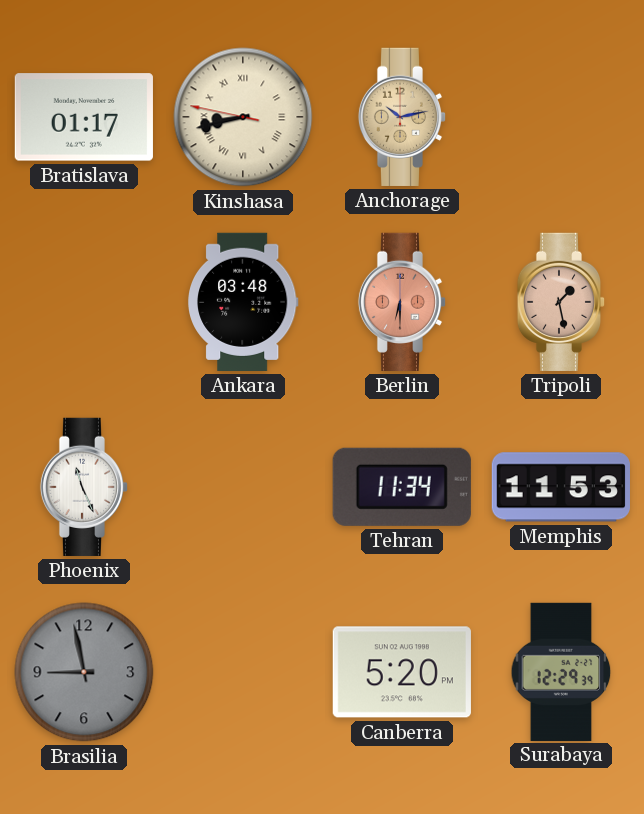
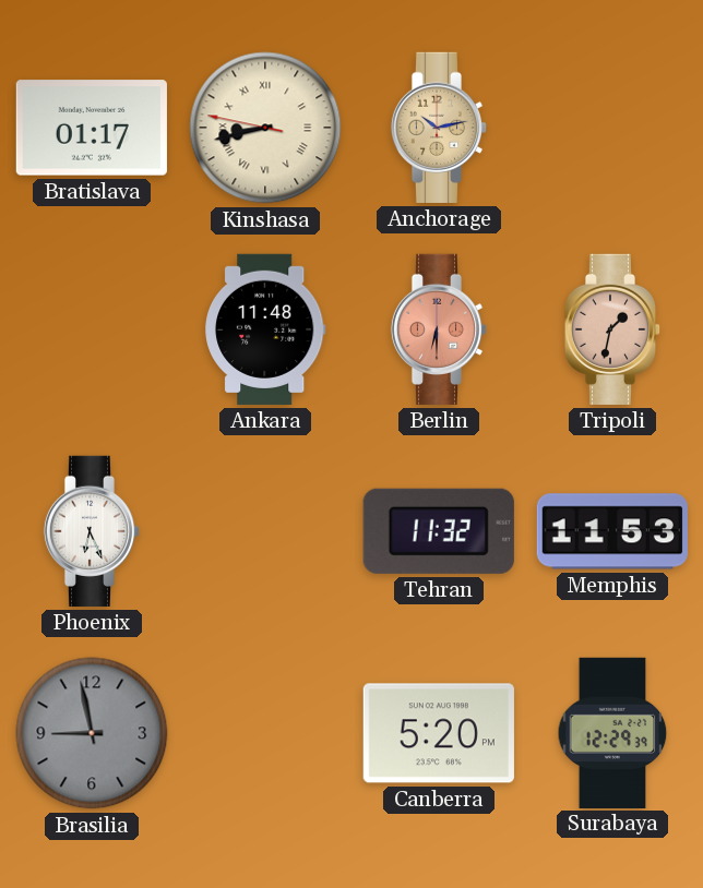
Ankara: 03:48 -> 11:48 (265, 329)
Tripoli: 1:28 -> 1:32 (612, 329)
Phoenix: 11:26 -> 6:26 (92, 531)
Tehran: 11:34 -> 11:32 (439, 531)
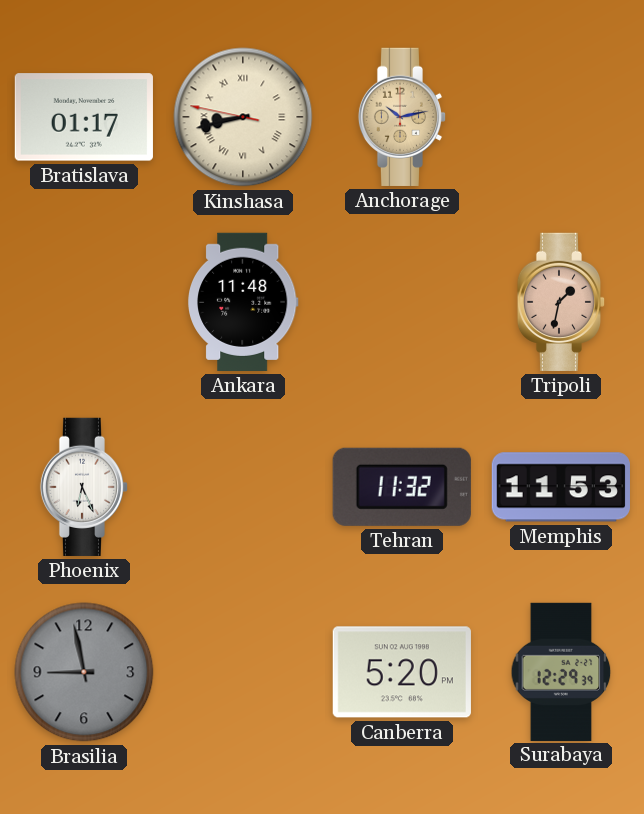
Berlin: 6:30 -> none (439, 329)
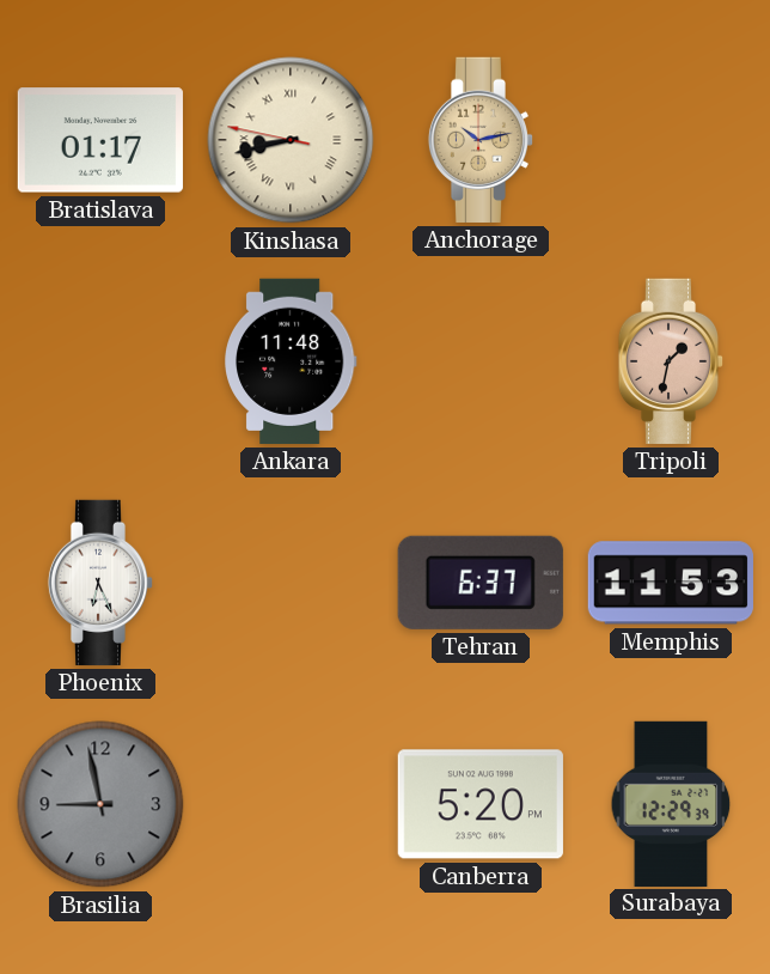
Tehran: 11:32 -> 6:37 (481, 583)
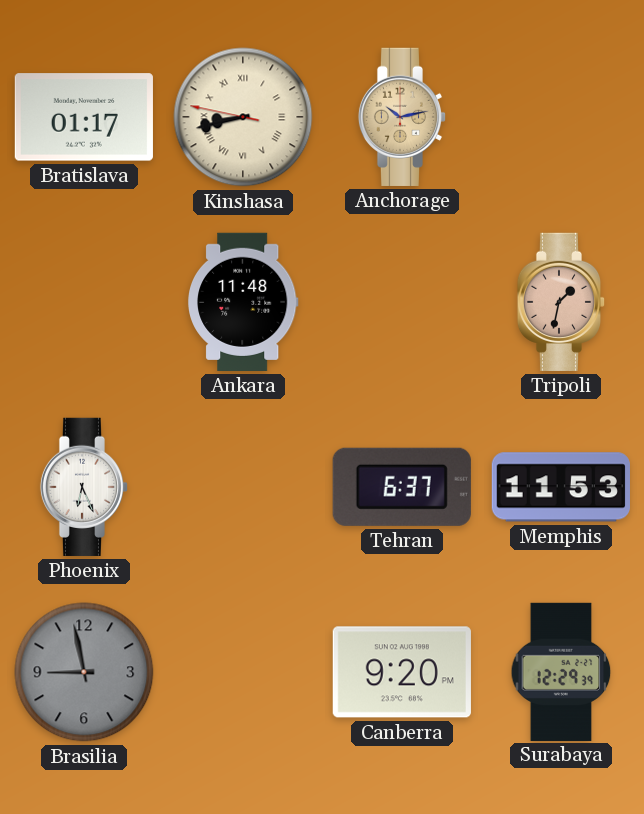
Canberra: 5:20 -> 9:20 (402, 672)
